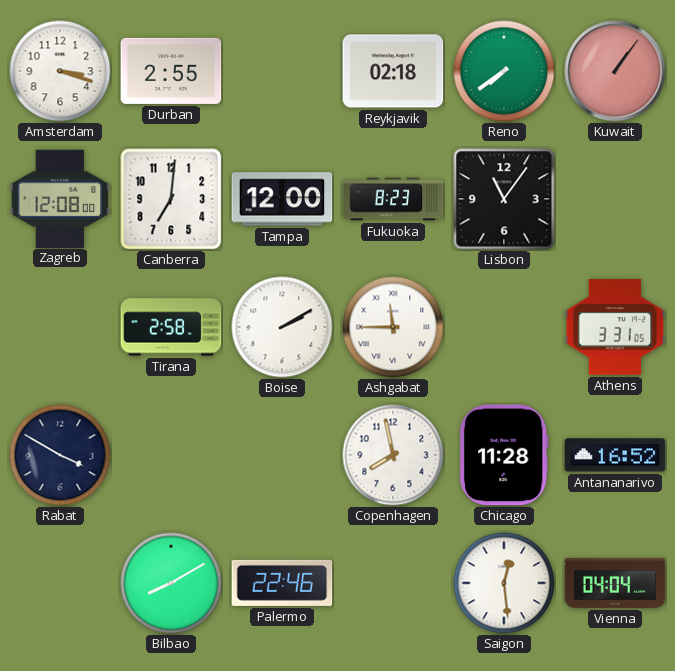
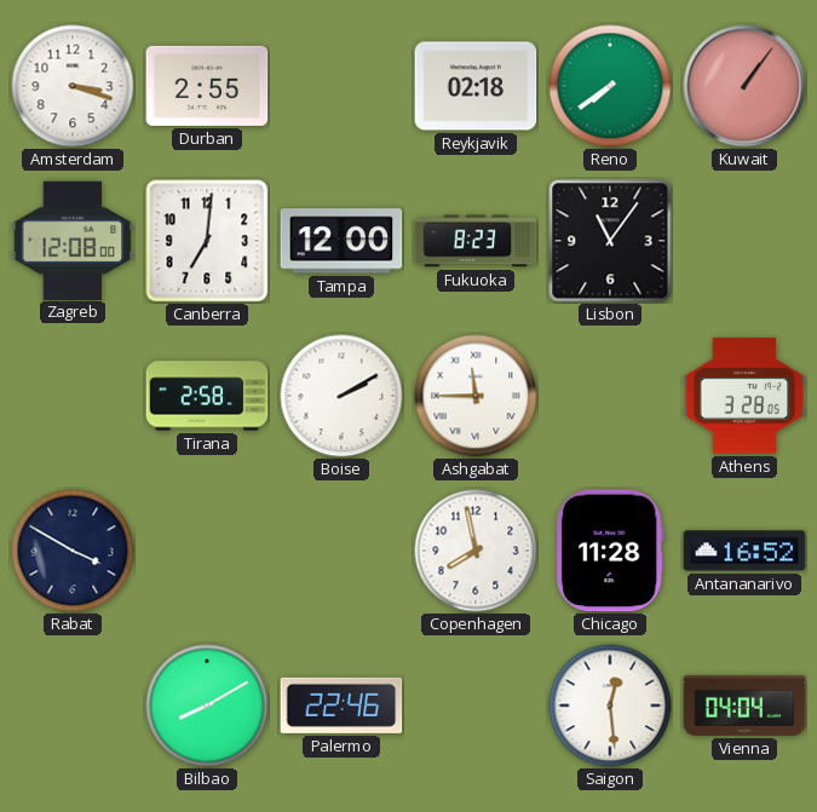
Athens: 3:31 -> 3:28 (744, 396)
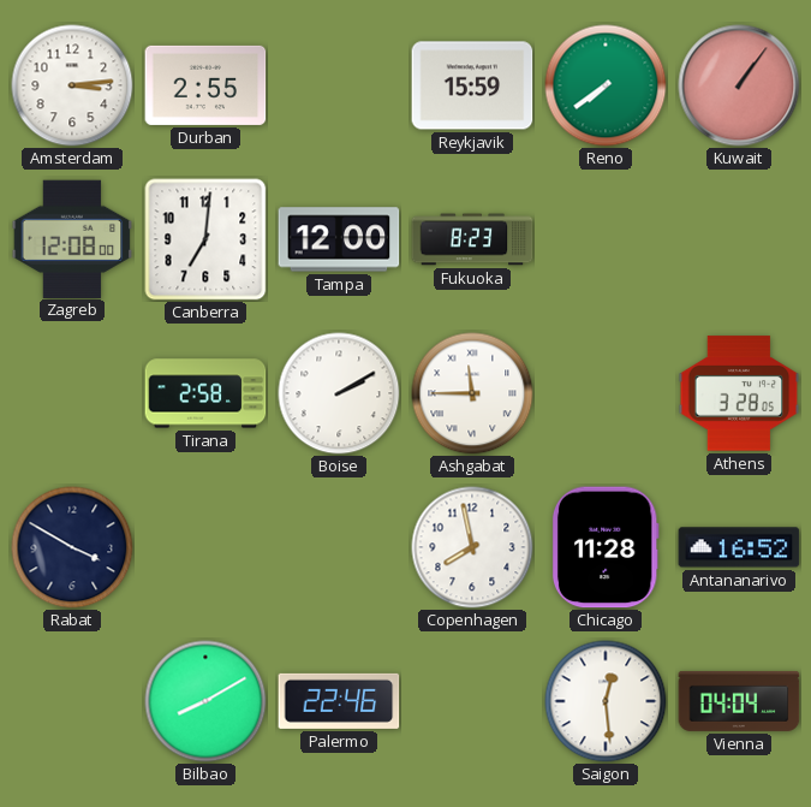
Amsterdam: 3:18 -> 3:14 (72, 85)
Reykjavik: 02:18 -> 15:59 (472, 85)
Lisbon: 11:06 -> none (610, 241)
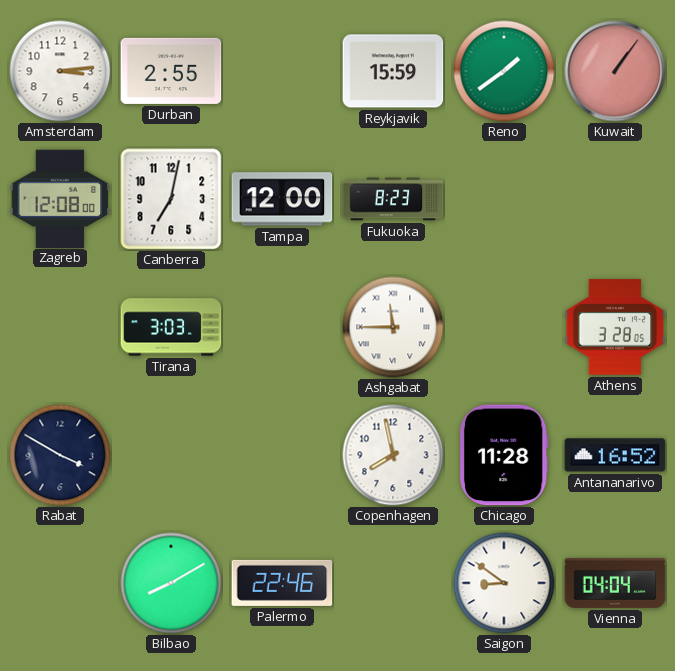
Reno: 7:39 -> 1:39 (504, 71)
Canberra: 7:01 -> 7:02 (171, 199)
Tirana: 2:58 -> 3:03 (171, 327)
Boise: 2:10 -> none (339, 393)
Saigon: 12:29 -> 8:51 (504, 583)
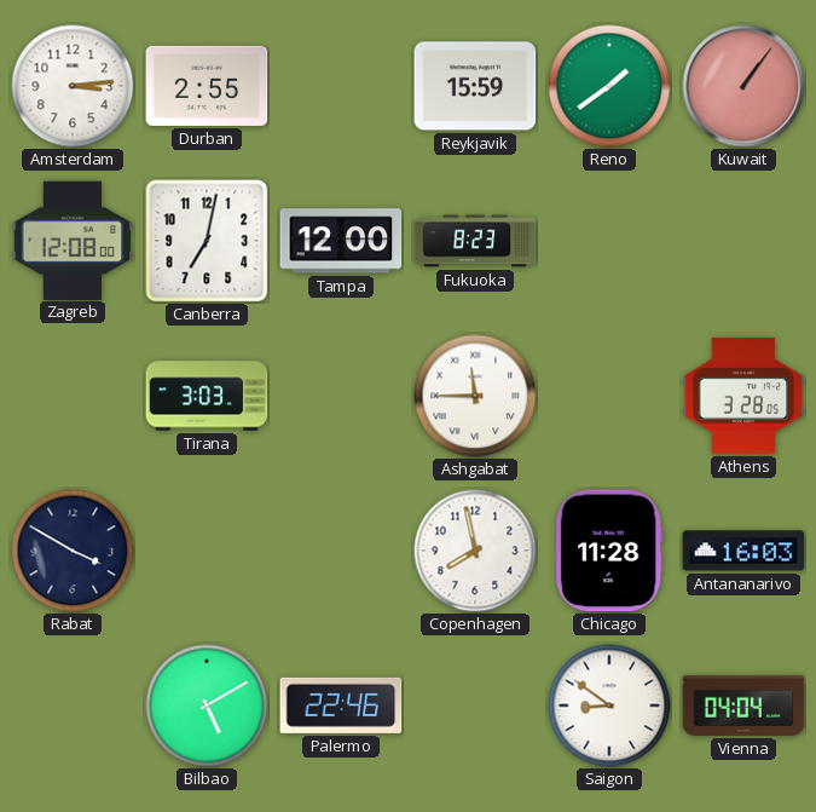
Antananarivo: 16:52 -> 16:03 (743, 551)
Bilbao: 8:10 -> 5:10 (207, 706)
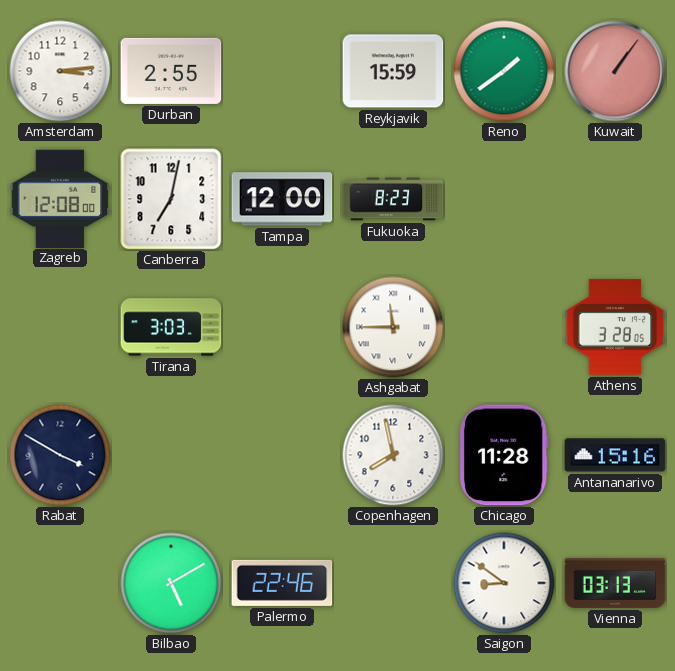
Antananarivo: 16:03 -> 15:16 (615, 455)
Vienna: 04:04 -> 03:13 (615, 583)
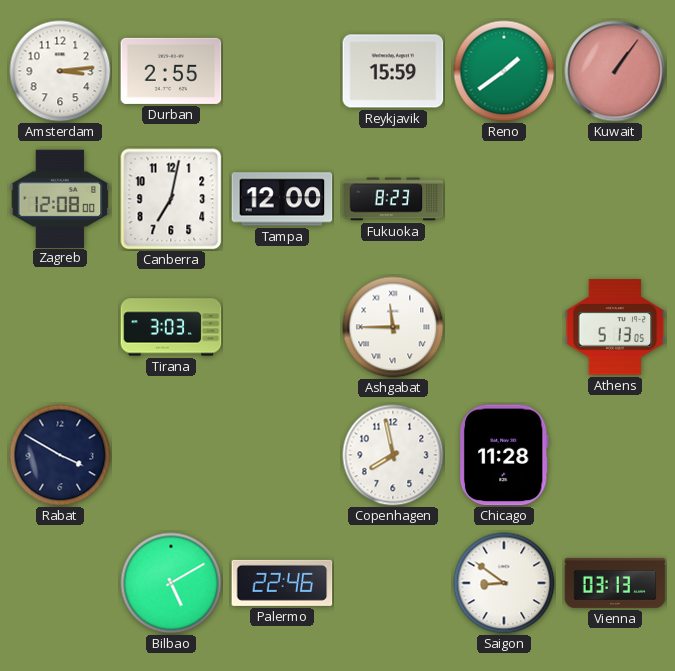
Athens: 3:28 -> 5:13 (615, 327)
Antananarivo: 15:16 -> none (615, 455)
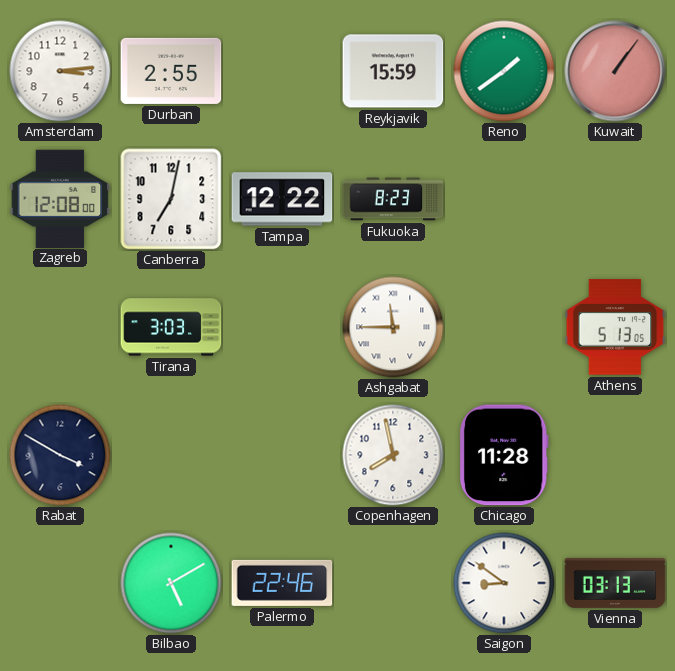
Tampa: 12:00 -> 12:22 (282, 199)
